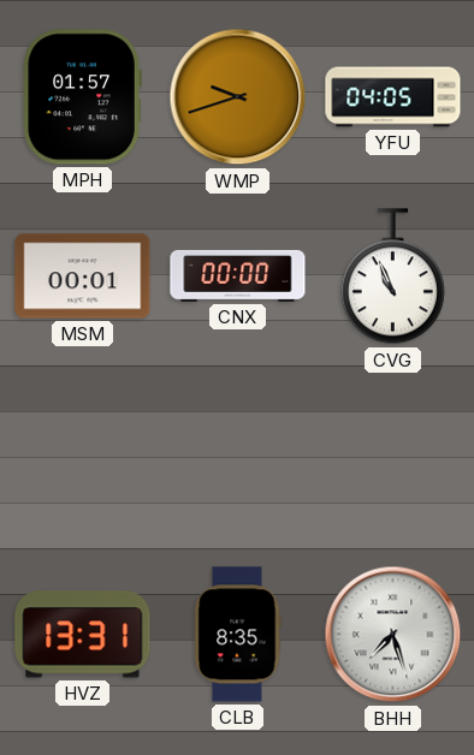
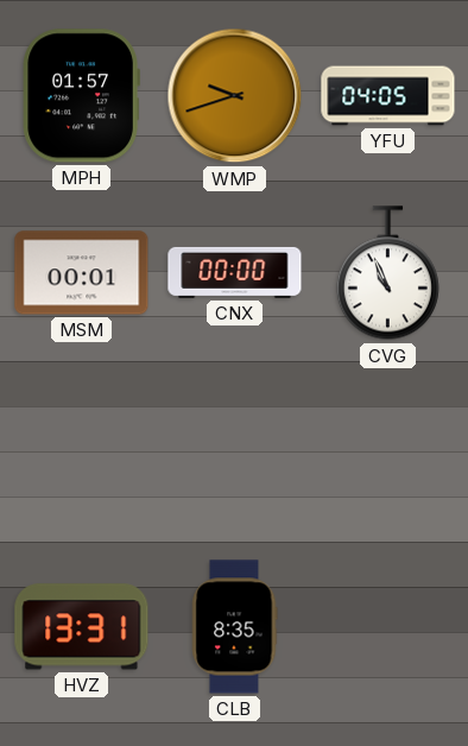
BHH: 7:27 -> none (393, 635)
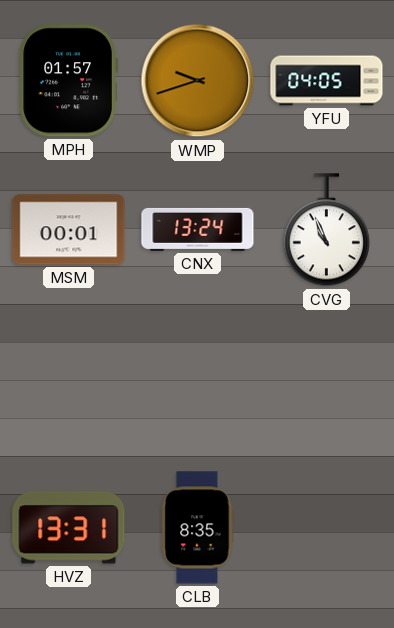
CNX: 00:00 -> 13:24 (198, 229)
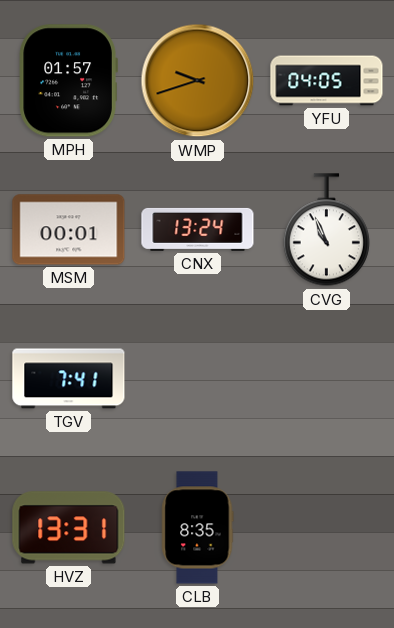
TGV: none -> 7:41 (69, 379)
